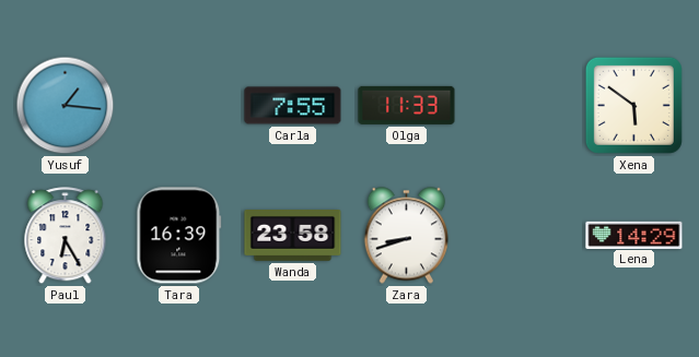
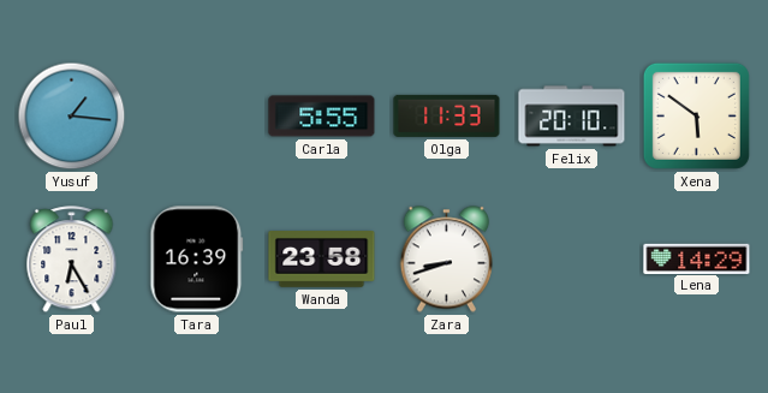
Carla: 7:55 -> 5:55 (322, 117)
Felix: none -> 20:10 (572, 117)
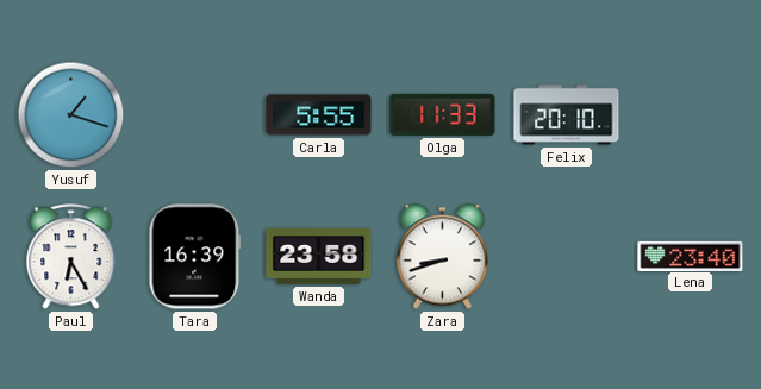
Yusuf: 1:16 -> 1:18 (71, 115)
Xena: 5:51 -> none (696, 115)
Lena: 14:29 -> 23:40 (691, 256)
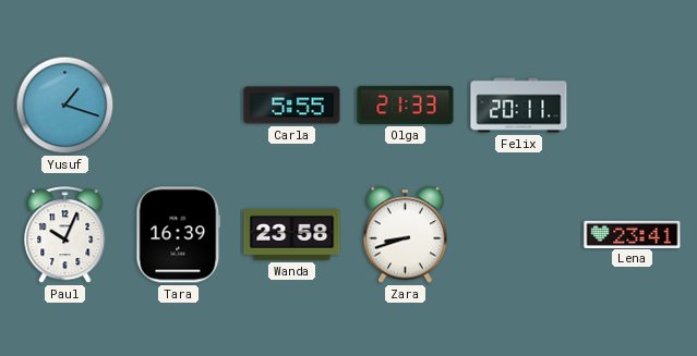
Olga: 11:33 -> 21:33 (406, 105)
Felix: 20:10 -> 20:11 (519, 106)
Paul: 6:25 -> 10:04 (65, 235)
Lena: 23:40 -> 23:41 (633, 234)
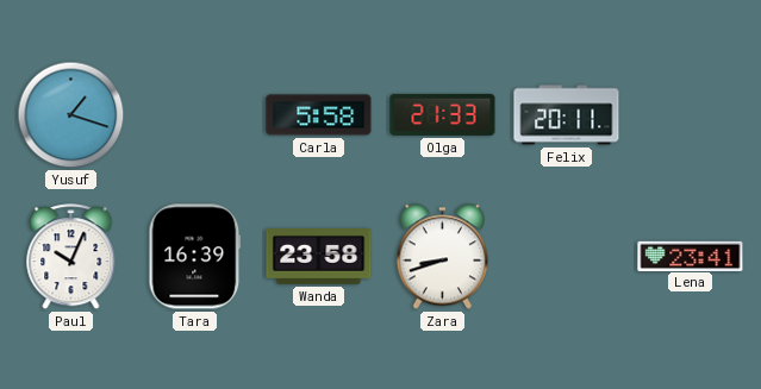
Carla: 5:55 -> 5:58 (319, 115)
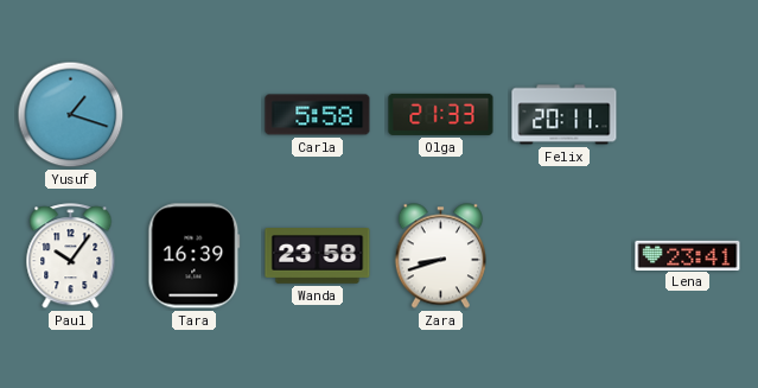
Paul: 10:04 -> 10:06 (71, 256)
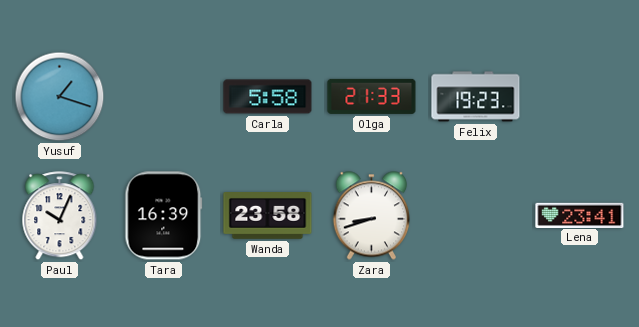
Felix: 20:11 -> 19:23 (476, 97)
Paul: 10:06 -> 10:04 (60, 216)
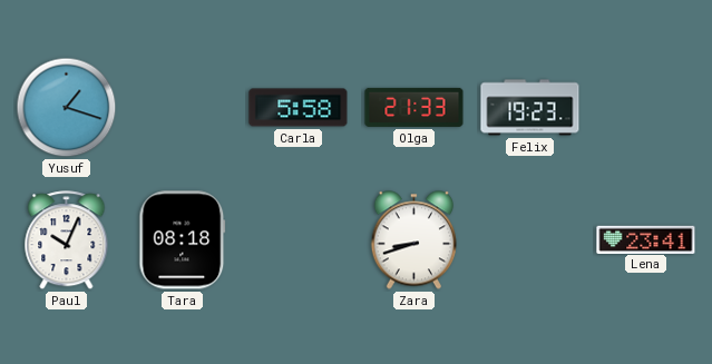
Tara: 16:39 -> 08:18 (183, 240)
Wanda: 23:58 -> none (268, 216)
